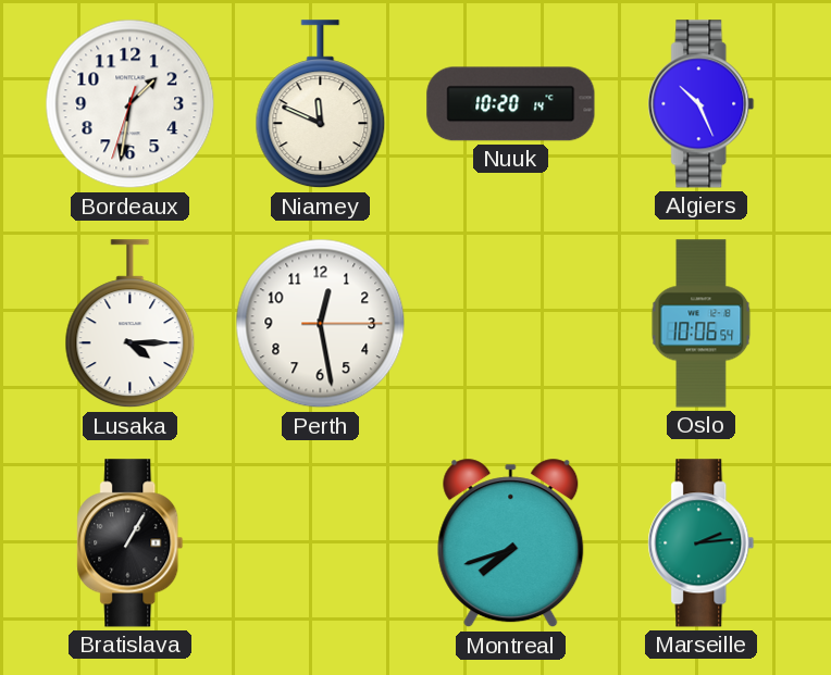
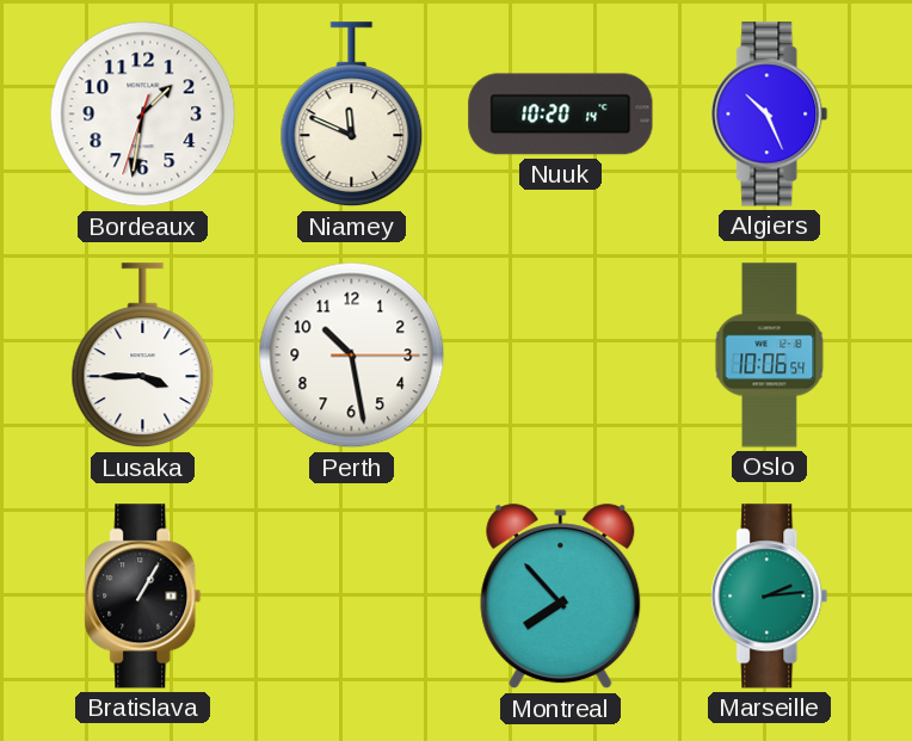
Lusaka: 4:15 -> 3:45 (143, 356)
Perth: 12:28 -> 10:28 (352, 356)
Montreal: 7:42 -> 7:53 (561, 597)
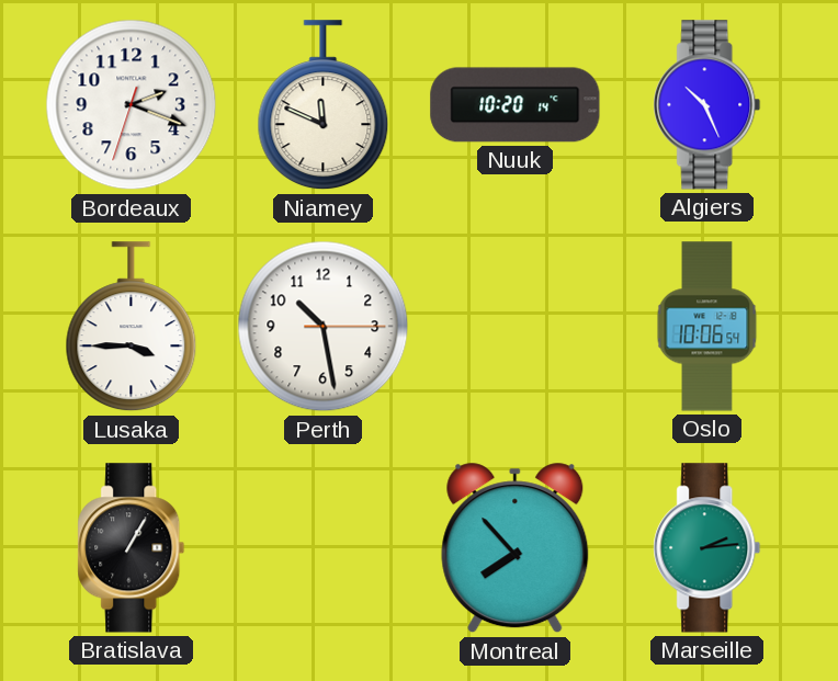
Bordeaux: 1:31 -> 2:18 (132, 105)
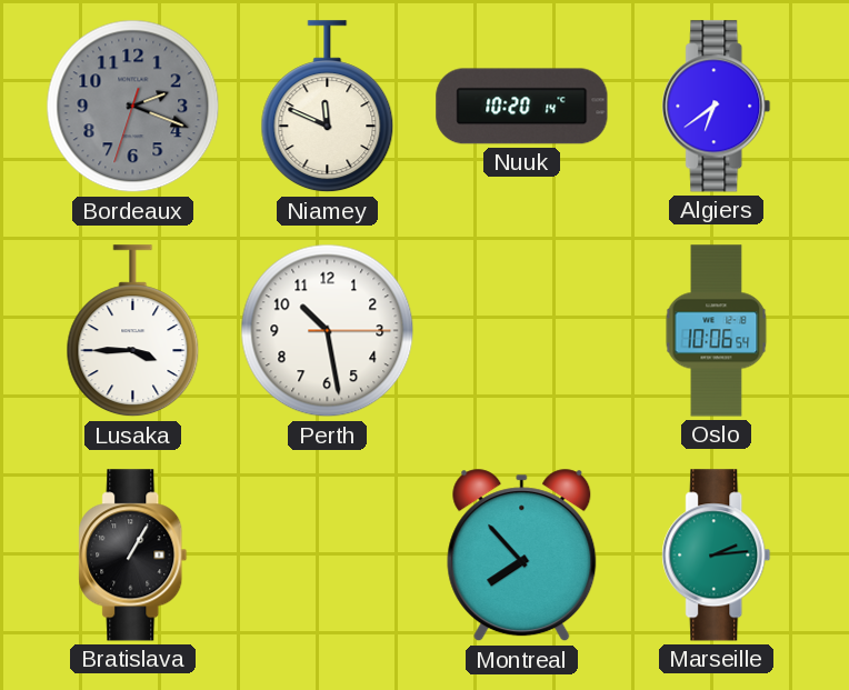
Bordeaux dial: white -> grey (133, 107)
Algiers: 10:26 -> 6:39 (717, 107)
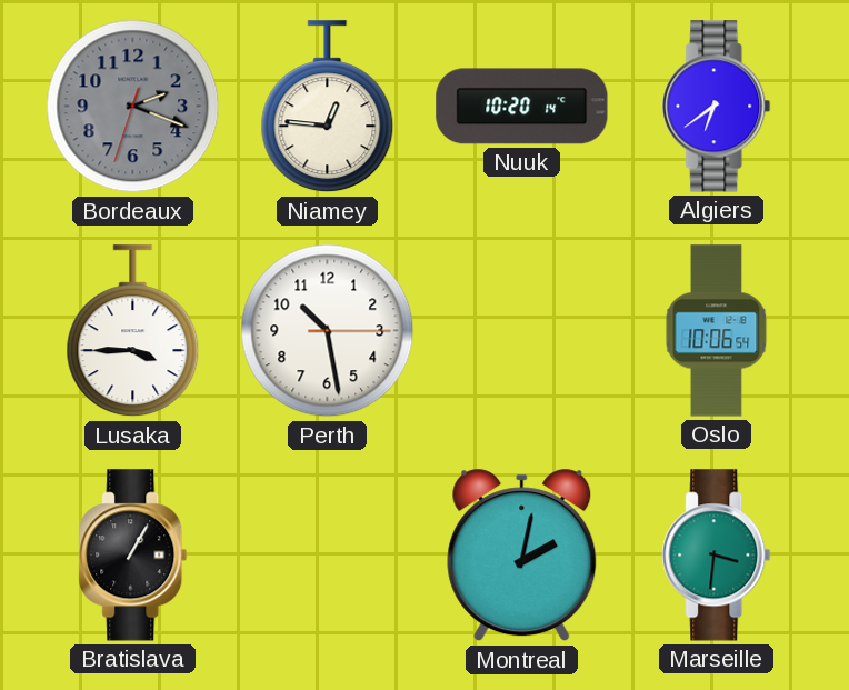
Niamey: 11:49 -> 12:46 (328, 107)
Montreal: 7:53 -> 2:02 (522, 556)
Marseille: 2:14 -> 3:31 (717, 556)
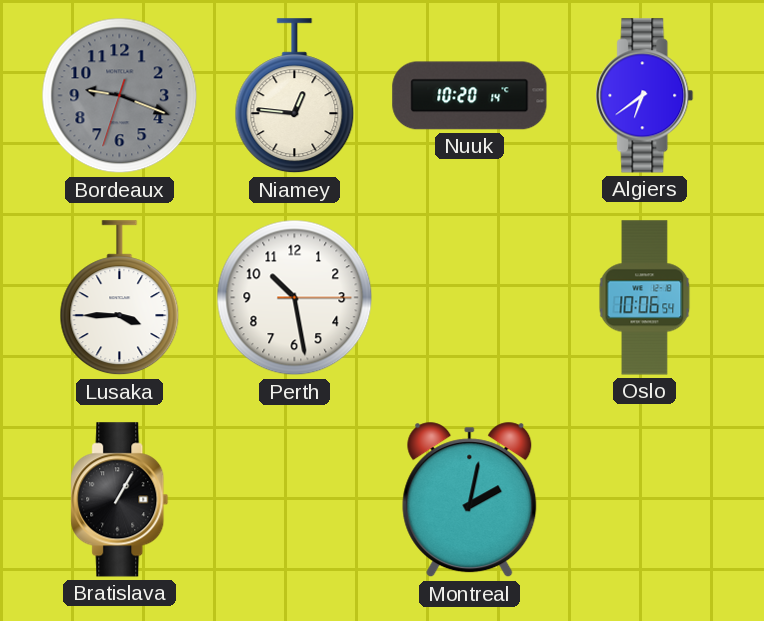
Bordeaux: 2:18 -> 9:18 (120, 96)
Marseille: 3:31 -> none (717, 556)
